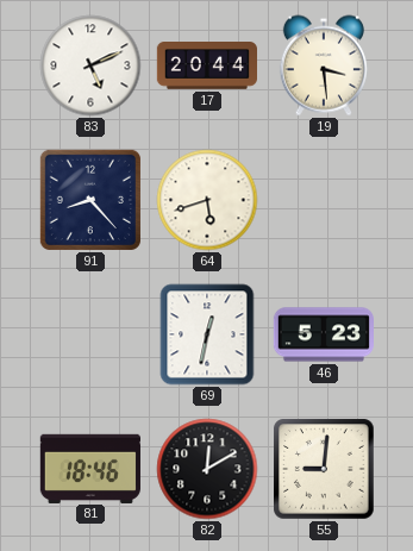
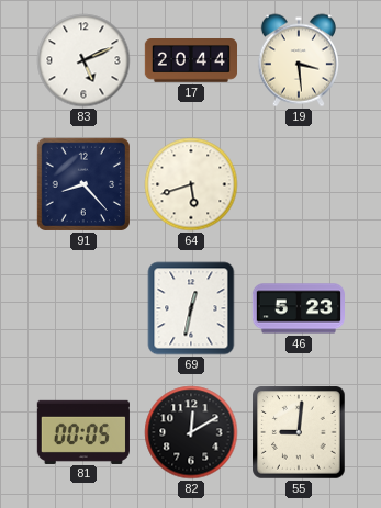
81: 18:46 -> 00:05 (83, 431)
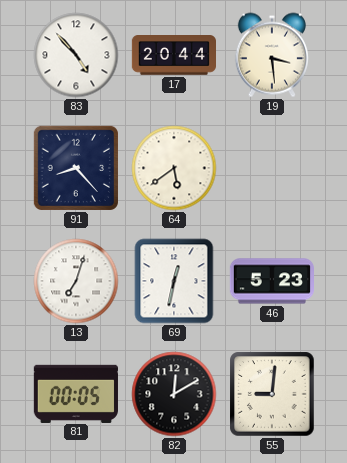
83: 5:11 -> 4:53 (76, 55)
64: 5:42 -> 5:39 (174, 168)
13: none -> 7:03 (76, 281)
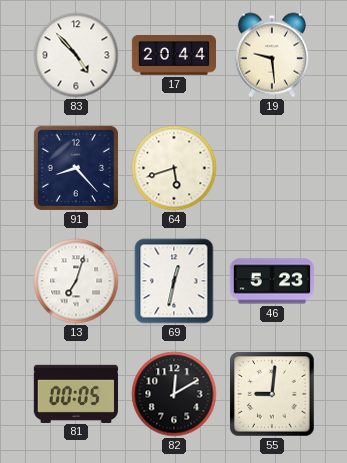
19: 3:29 -> 9:29 (272, 55)
64: 5:39 -> 5:42 (174, 168)
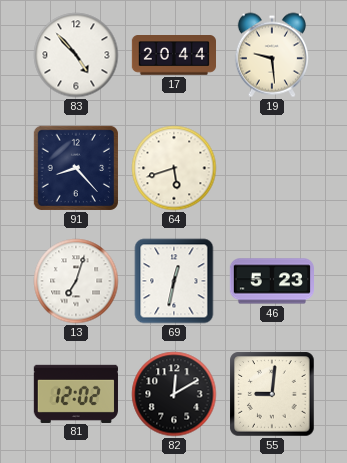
81: 00:05 -> 12:02 (76, 393)
